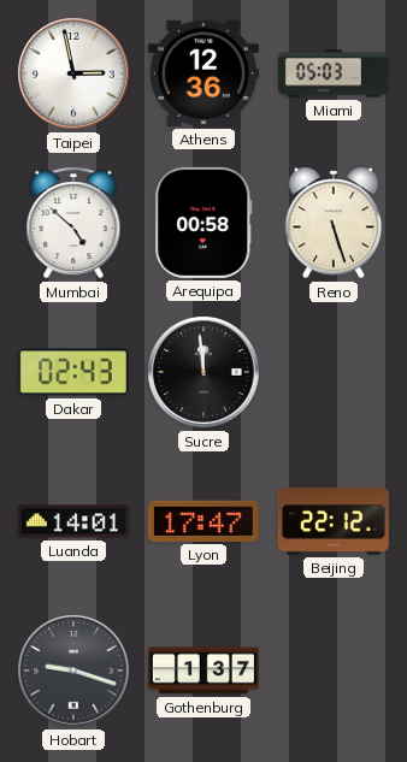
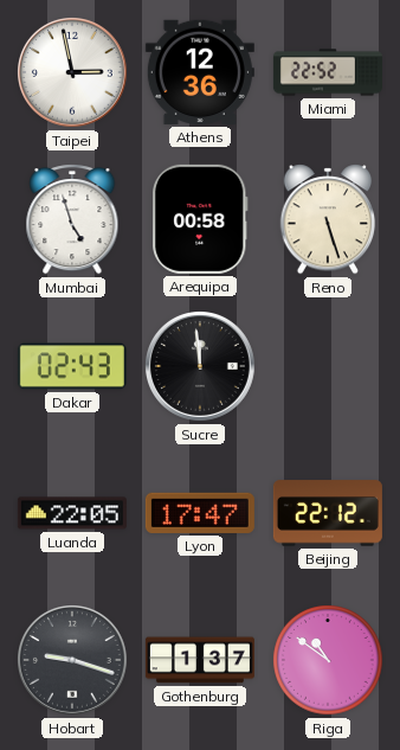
Miami: 05:03 -> 22:52 (328, 72)
Mumbai: 4:52 -> 4:57 (72, 219)
Luanda: 14:01 -> 22:05 (72, 513)
Riga: none -> 10:51 (328, 660)
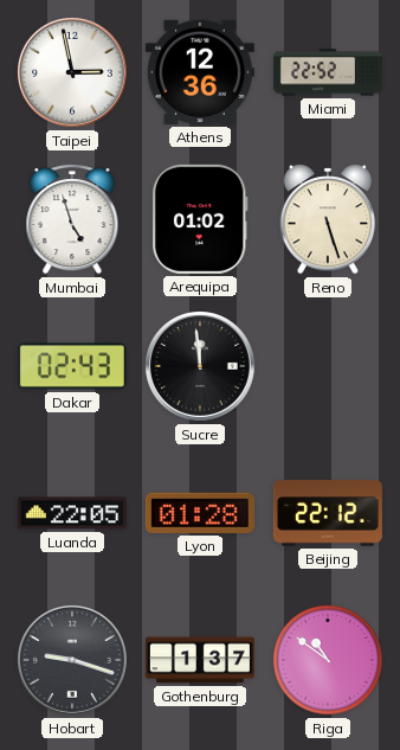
Arequipa: 00:58 -> 01:02 (201, 219)
Lyon: 17:47 -> 01:28 (200, 513)
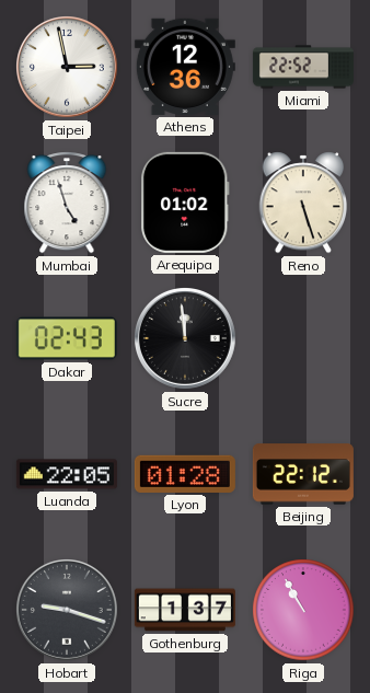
Riga: 10:51 -> 10:55 (303, 610)
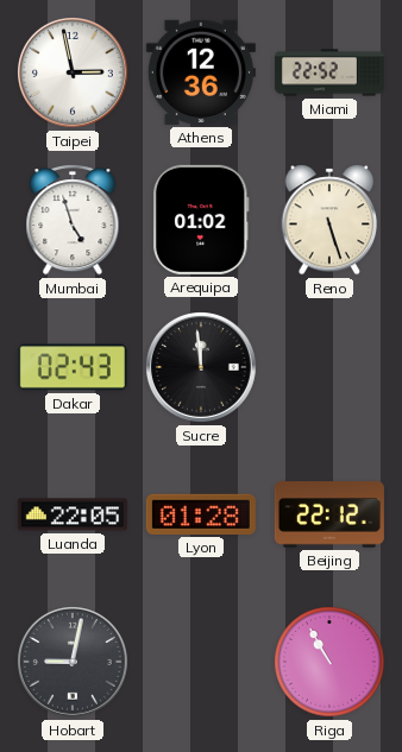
Hobart: 9:18 -> 9:02 (74, 663)
Gothenburg: 1:37 -> none (185, 610)
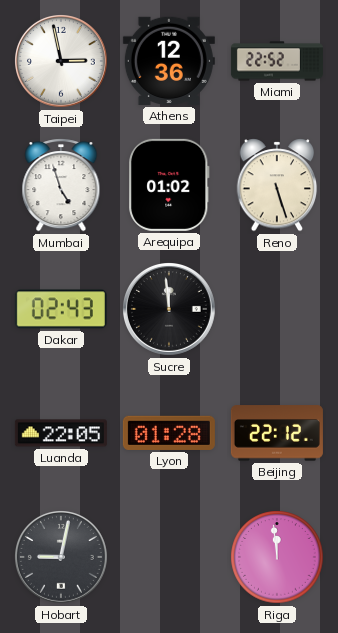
Riga: 10:55 -> 11:59 (277, 557)
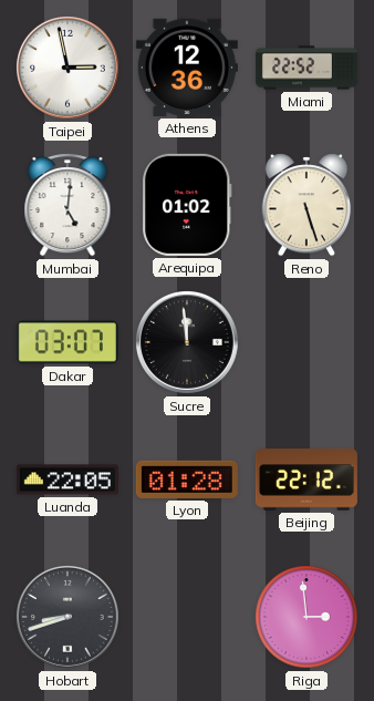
Mumbai: 4:57 -> 5:01 (67, 205)
Dakar: 02:43 -> 03:07 (67, 342)
Hobart: 9:02 -> 8:42 (69, 618)
Riga: 11:59 -> 2:59 (307, 617)
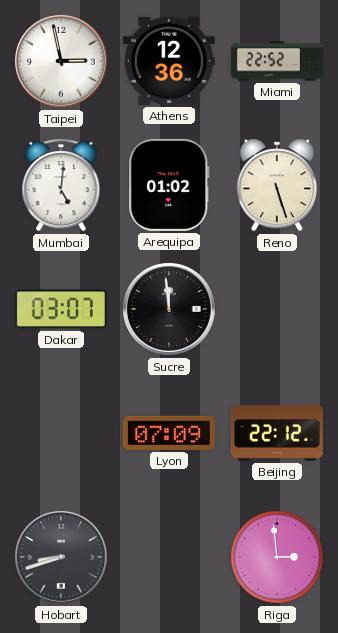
Luanda: 22:05 -> none (67, 480)
Lyon: 01:28 -> 07:09 (169, 433)
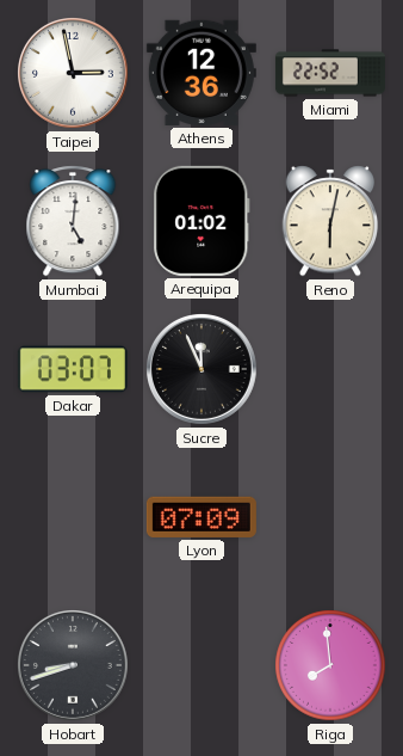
Reno: 5:27 -> 6:02 (330, 221)
Sucre: 11:59 -> 11:56 (203, 370)
Beijing: 22:12 -> none (277, 433)
Riga: 2:59 -> 7:59 (330, 665)
